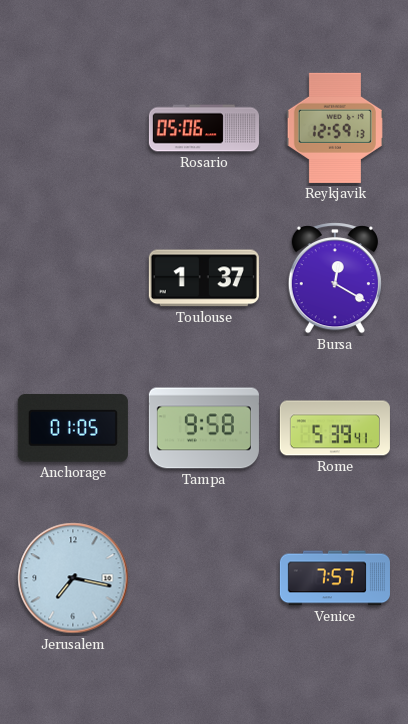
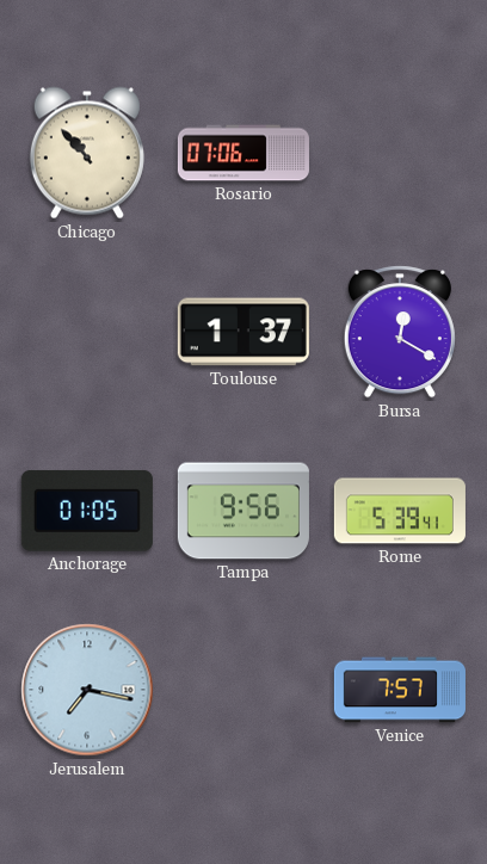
Chicago: none -> 10:53 (87, 153)
Rosario: 05:06 -> 07:06 (243, 153)
Reykjavik: 12:59 -> none (335, 128)
Tampa: 9:58 -> 9:56 (243, 511)
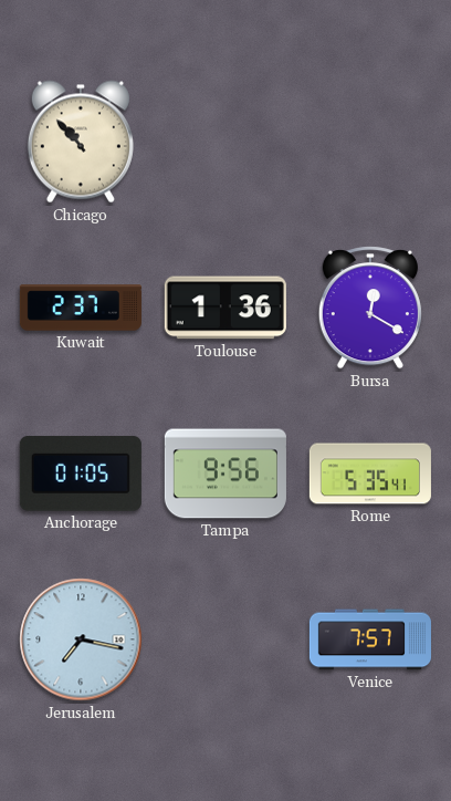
Rosario: 07:06 -> none (243, 153)
Kuwait: none -> 2:37 (81, 308)
Toulouse: 1:37 -> 1:36 (225, 308)
Rome: 5:39 -> 5:35 (370, 474)
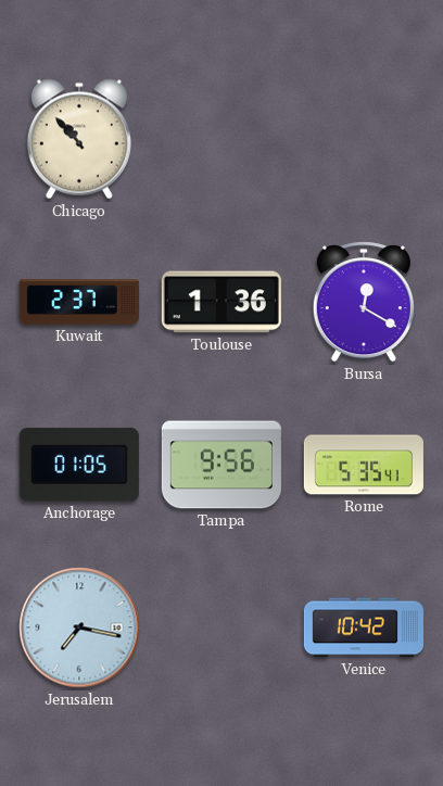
Venice: 7:57 -> 10:42 (364, 627)
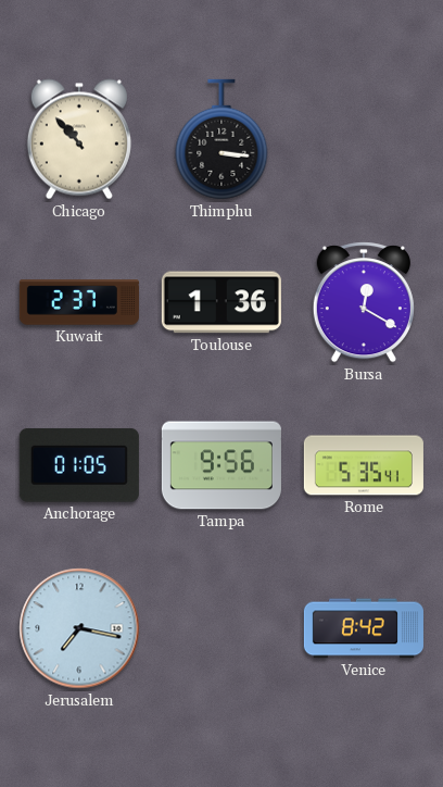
Thimphu: none -> 3:16 (221, 139)
Venice: 10:42 -> 8:42 (364, 628)
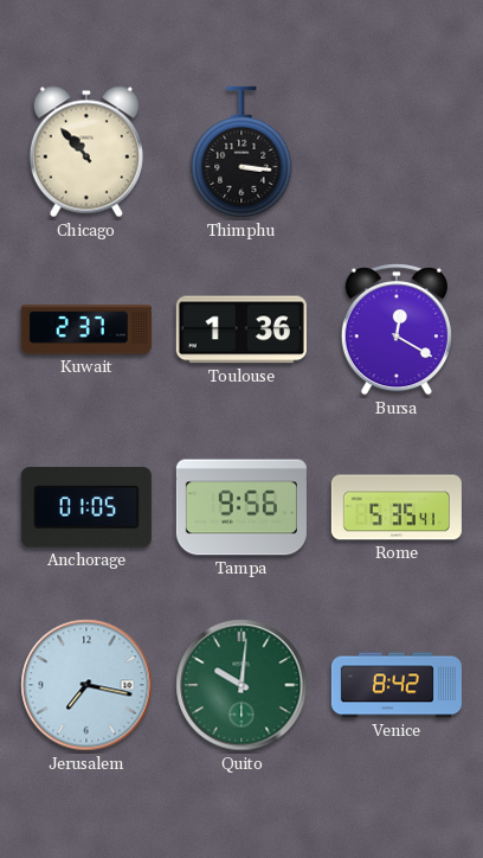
Quito: none -> 10:01 (241, 685)
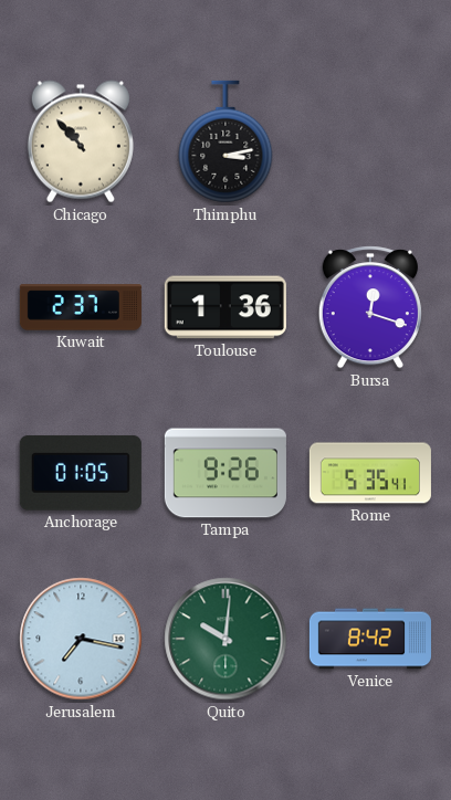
Thimphu: 3:16 -> 3:13 (225, 141)
Bursa: 12:20 -> 12:18 (370, 307)
Tampa: 9:56 -> 9:26 (225, 473)
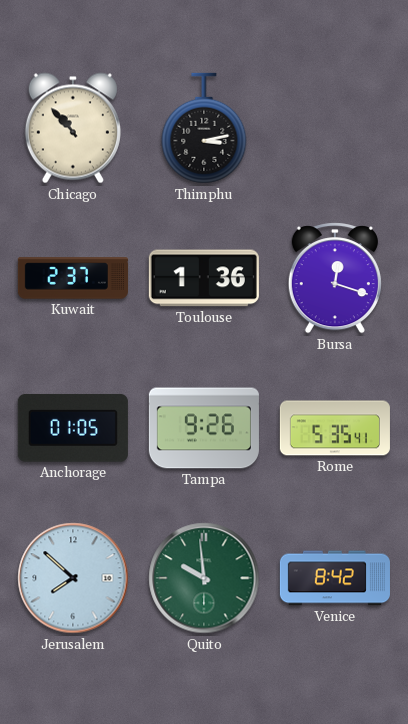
Jerusalem: 7:17 -> 7:52 (73, 578)
Quito: 10:01 -> 9:59 (204, 578)
